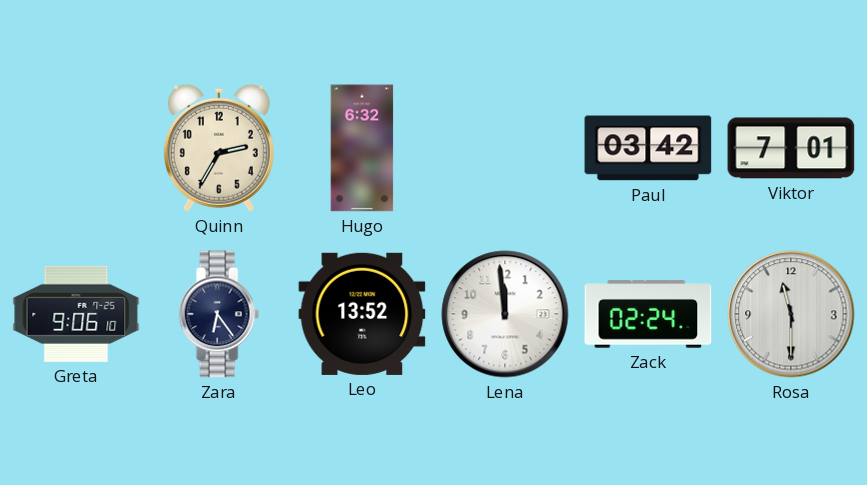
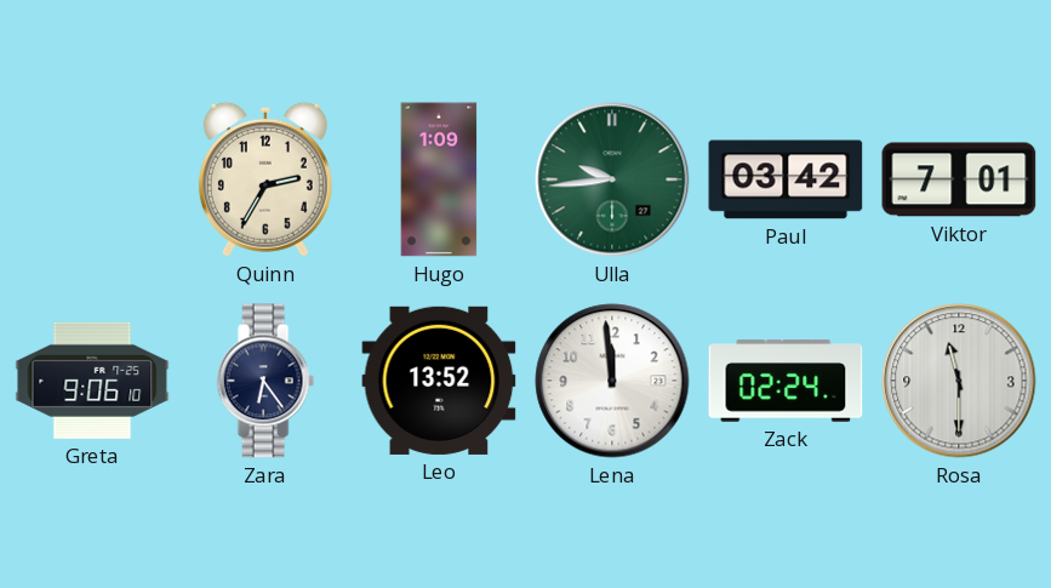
Hugo: 6:32 -> 1:09 (439, 179)
Ulla: none -> 9:44 (612, 179)
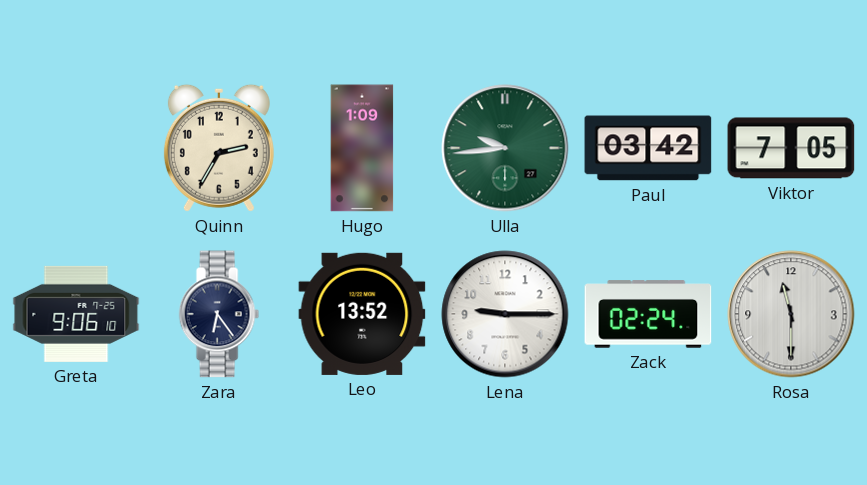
Viktor: 7:01 -> 7:05 (791, 148)
Lena: 11:59 -> 9:15 (505, 314)
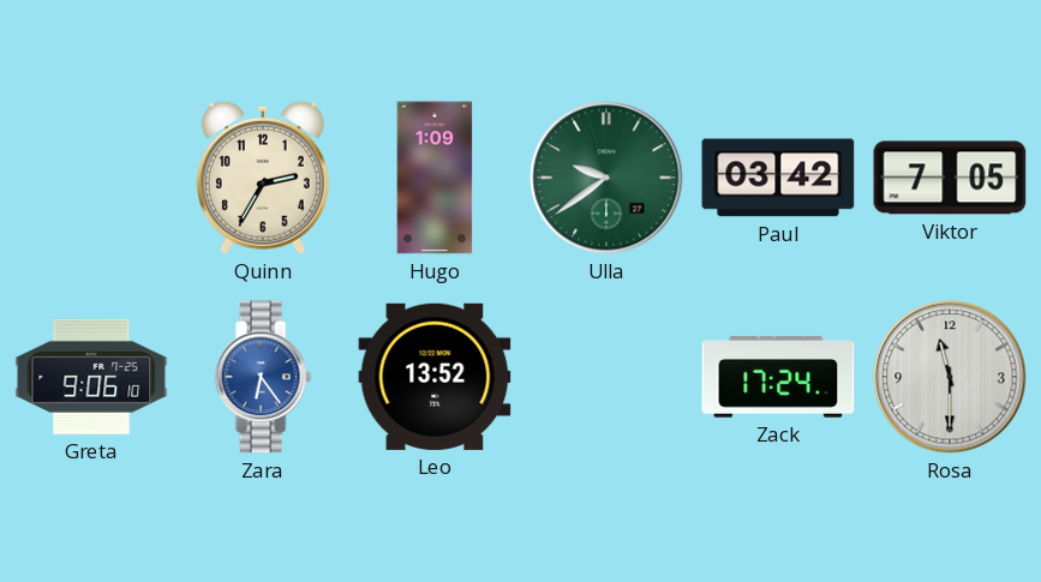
Ulla: 9:44 -> 9:39 (606, 178)
Zara dial: navy -> blue (263, 377)
Lena: 9:15 -> none (505, 314)
Zack: 02:24 -> 17:24 (778, 377)
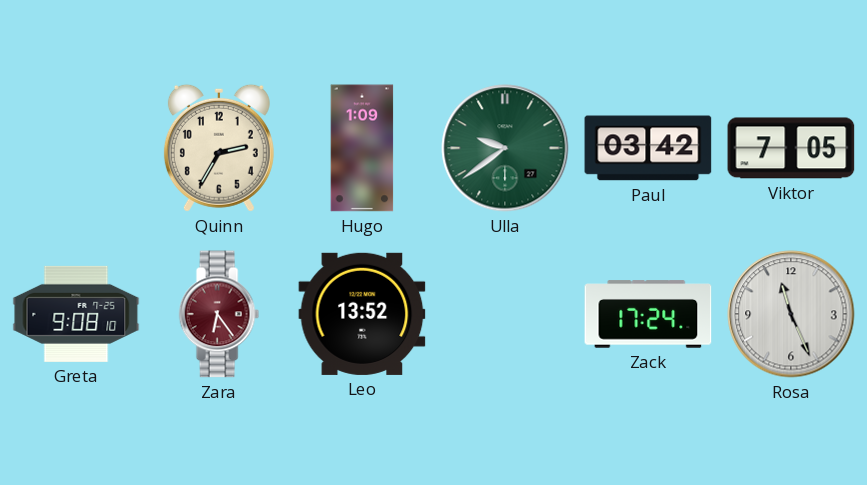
Greta: 9:06 -> 9:08 (76, 314)
Zara dial: blue -> burgundy (219, 314)
Rosa: 11:30 -> 11:26 (791, 314)
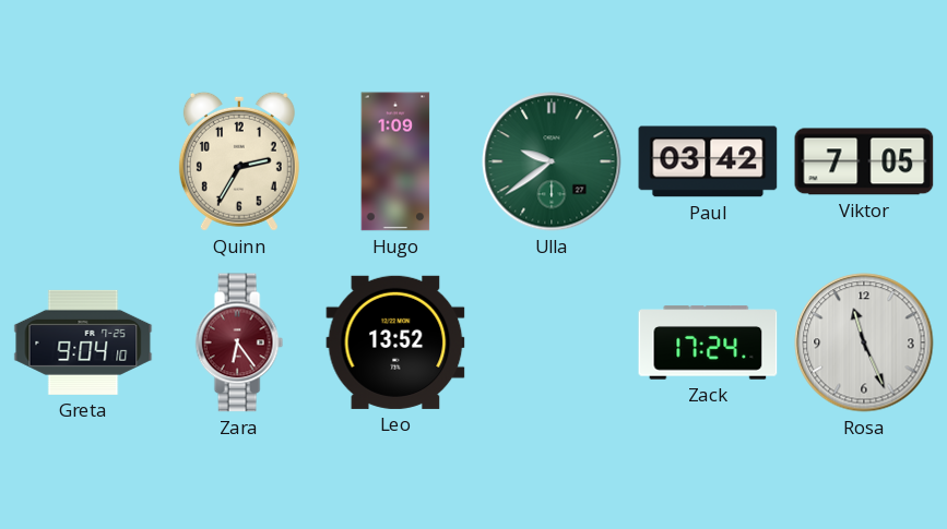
Greta: 9:08 -> 9:04 (83, 342)
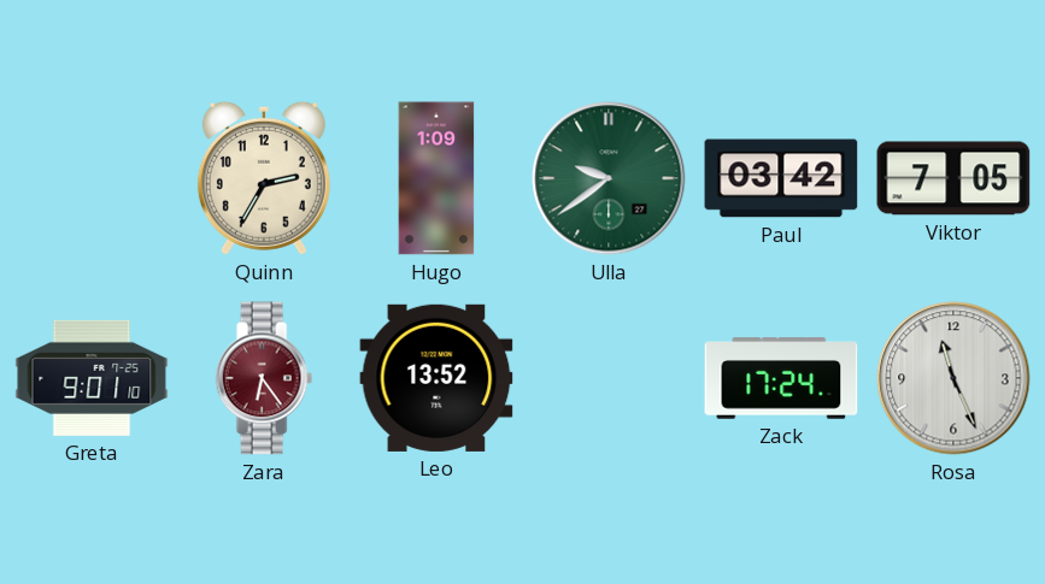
Greta: 9:04 -> 9:01 (92, 378)
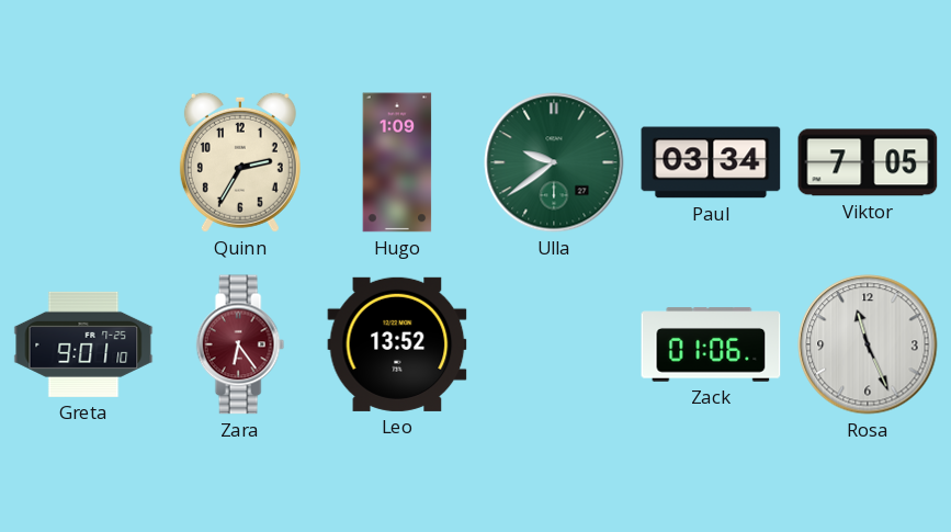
Paul: 03:42 -> 03:34 (711, 162)
Zack: 17:24 -> 01:06 (711, 344)
